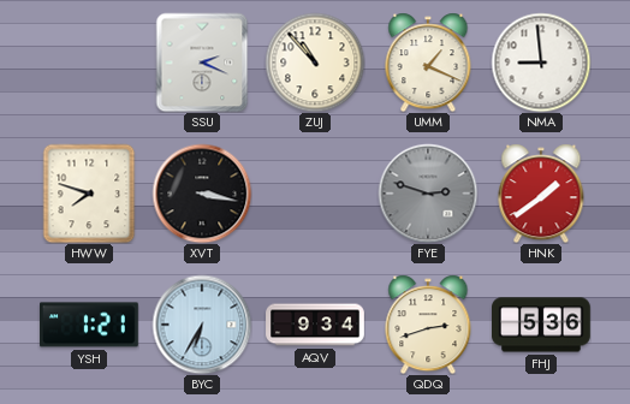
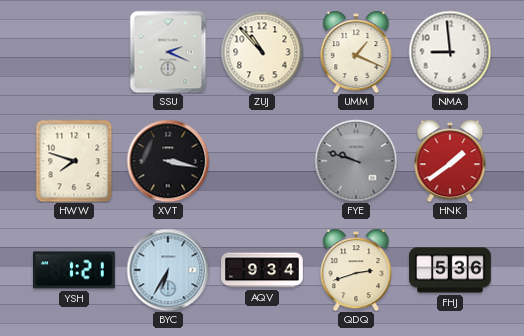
FYE: 2:48 -> 9:48 (356, 161)
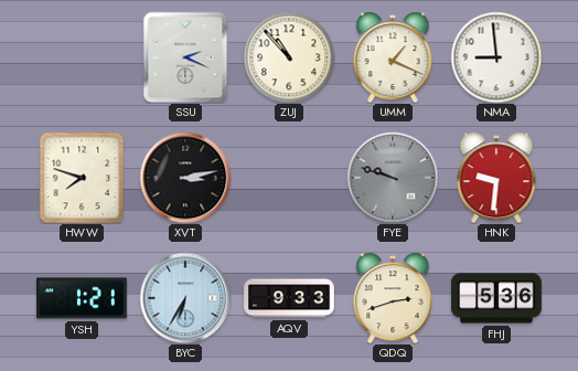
XVT: 3:17 -> 3:13 (185, 178)
HNK: 1:39 -> 9:31 (496, 178)
AQV: 9:34 -> 9:33 (289, 298)
